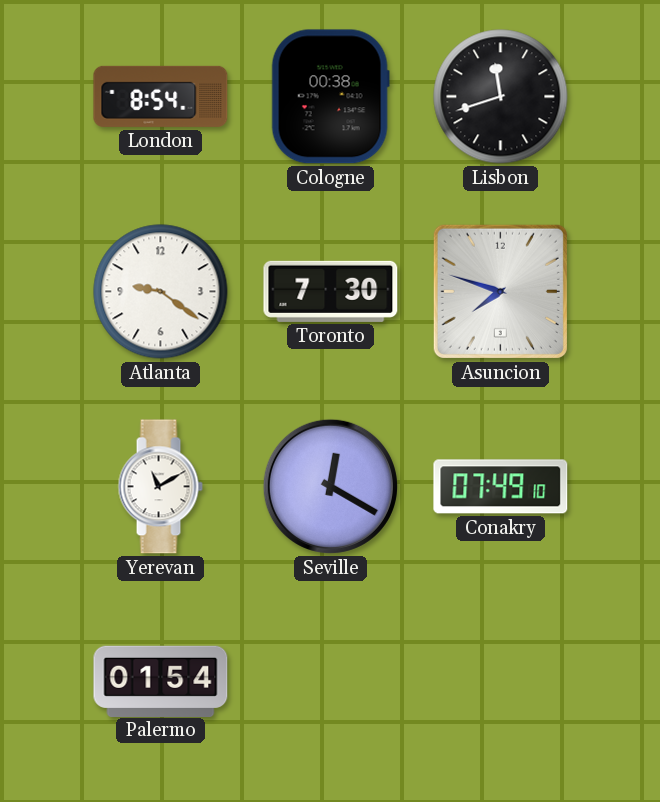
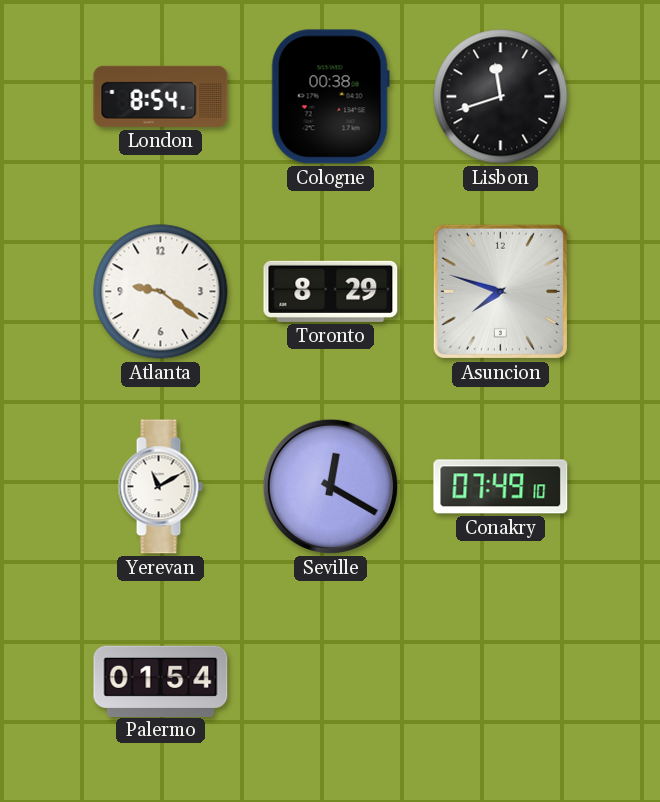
Toronto: 7:30 -> 8:29 (331, 291)
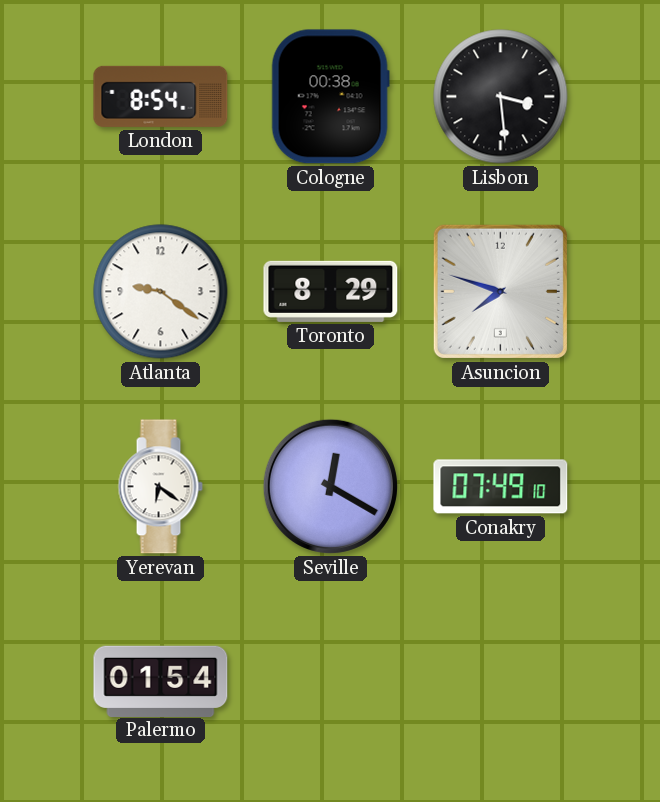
Lisbon: 11:42 -> 3:29 (501, 97)
Yerevan: 11:10 -> 6:21 (160, 487)
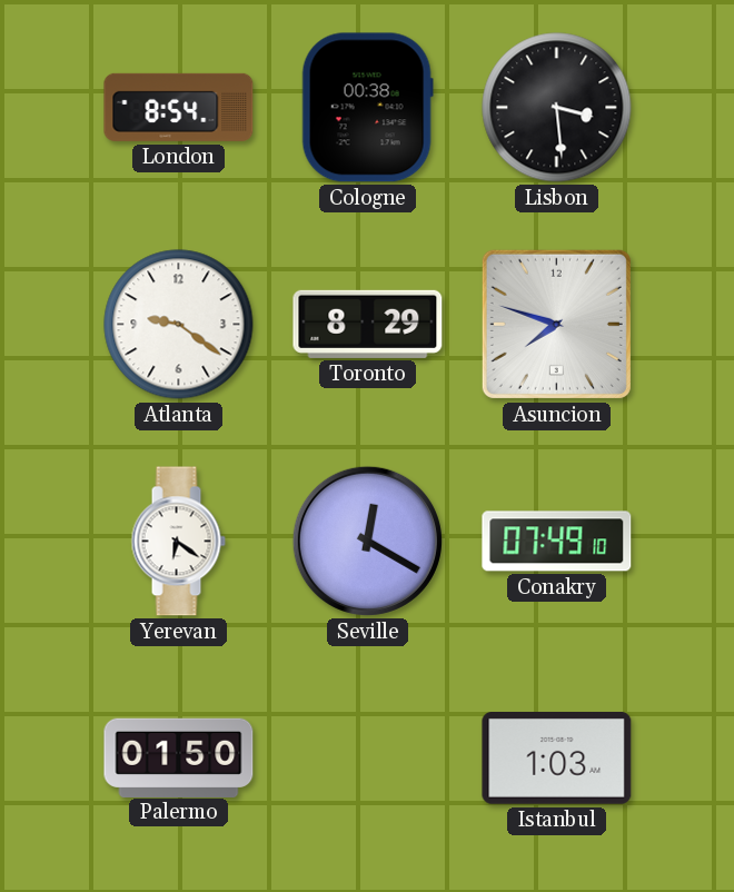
Palermo: 01:54 -> 01:50 (179, 757)
Istanbul: none -> 1:03 (557, 759)
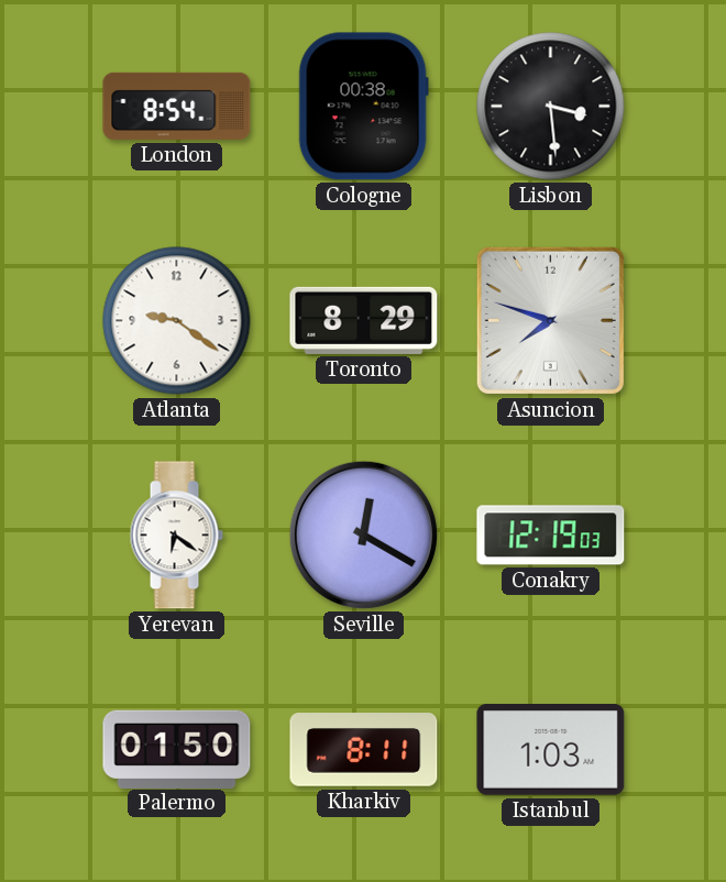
Conakry: 07:49 -> 12:19 (551, 536)
Kharkiv: none -> 8:11 (364, 750)
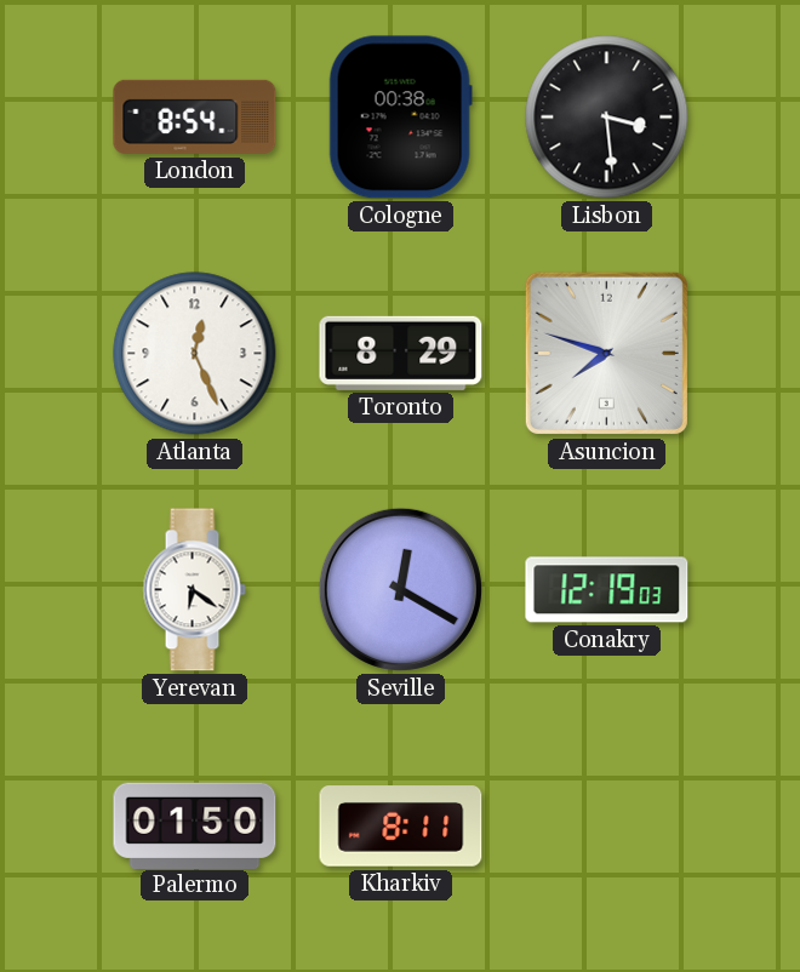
Atlanta: 9:21 -> 12:26 (195, 354)
Istanbul: 1:03 -> none (551, 750)
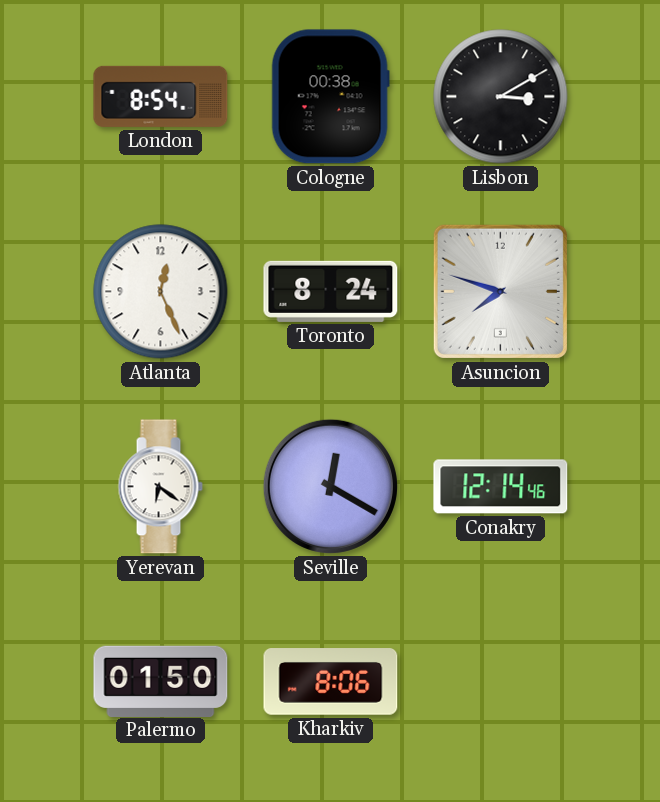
Lisbon: 3:29 -> 3:10 (501, 97)
Toronto: 8:29 -> 8:24 (331, 291)
Conakry: 12:19 -> 12:14 (501, 487)
Kharkiv: 8:11 -> 8:06 (331, 682)
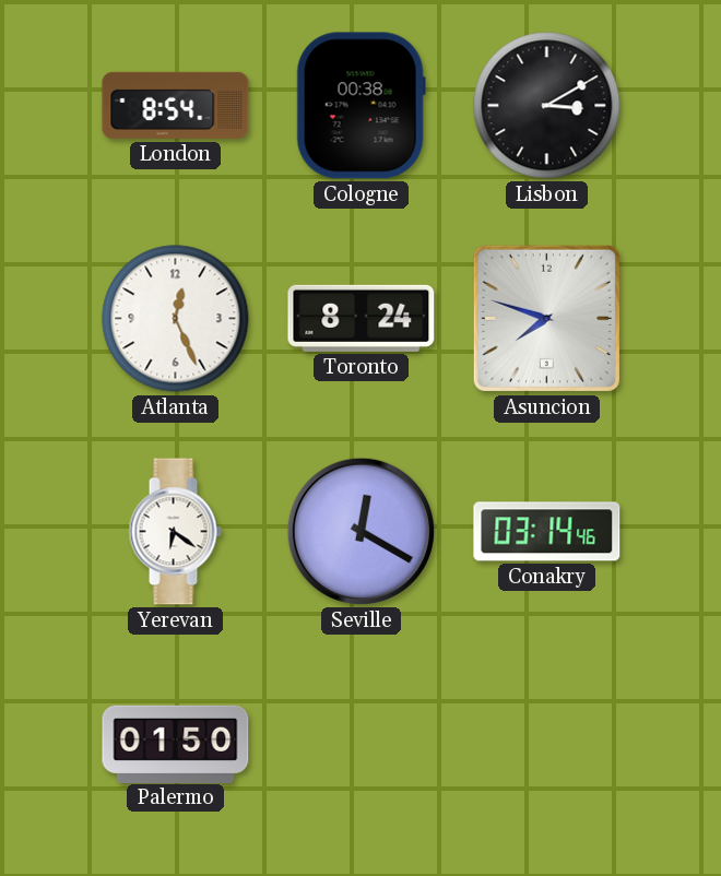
Conakry: 12:14 -> 03:14 (547, 532)
Kharkiv: 8:06 -> none (331, 682)
